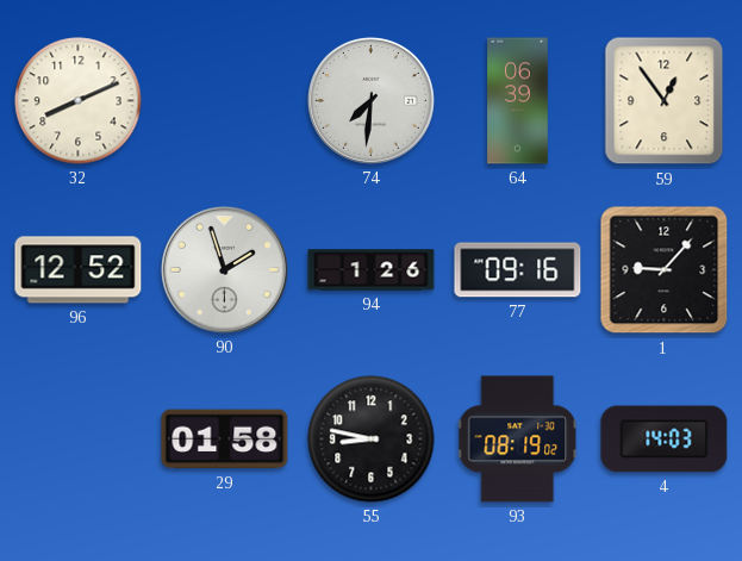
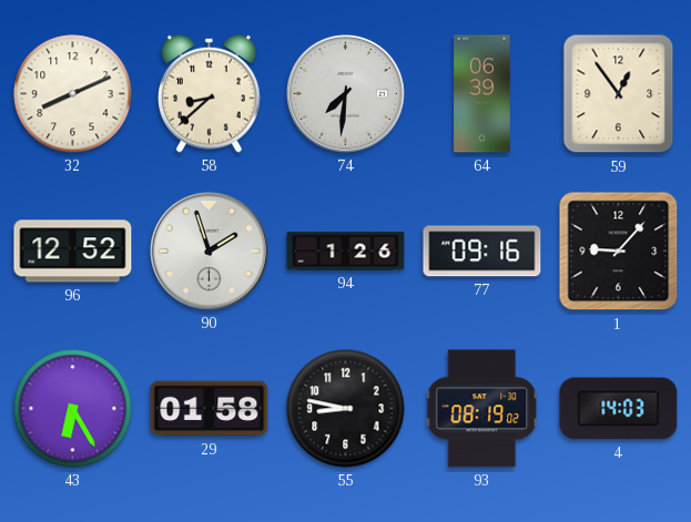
58: none -> 8:38 (210, 93)
43: none -> 6:25 (73, 409)
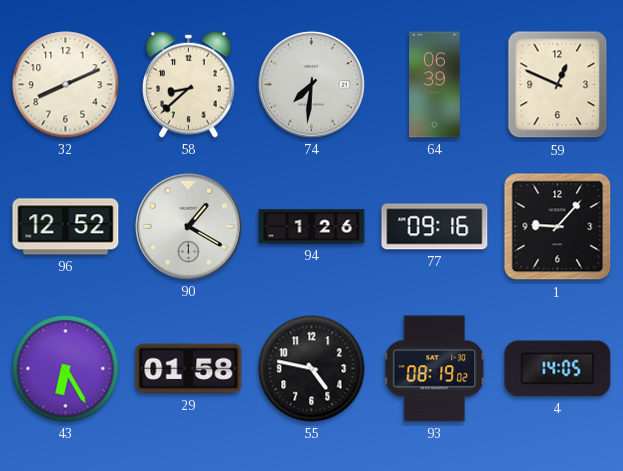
59: 12:54 -> 12:49 (558, 85)
90: 1:57 -> 1:20 (188, 226)
55: 8:47 -> 4:47 (312, 369)
4: 14:03 -> 14:05 (558, 369)
